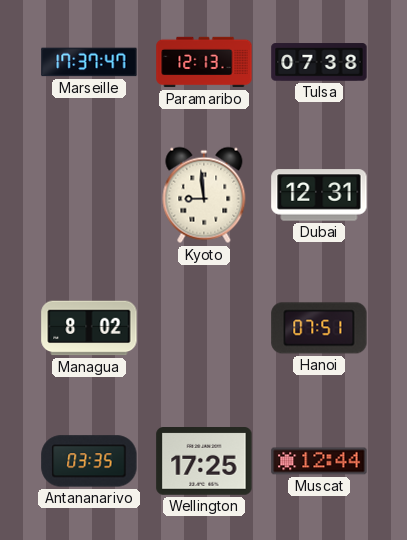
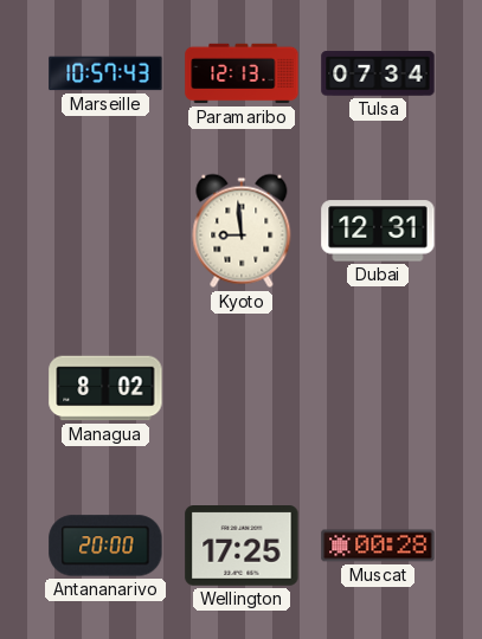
Marseille: 17:37 -> 10:57 (105, 73)
Tulsa: 07:38 -> 07:34 (378, 73)
Hanoi: 07:51 -> none (319, 328)
Antananarivo: 03:35 -> 20:00 (105, 546)
Muscat: 12:44 -> 00:28 (378, 546)
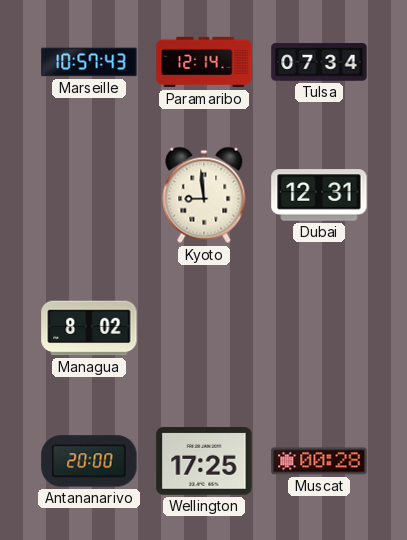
Paramaribo: 12:13 -> 12:14 (204, 62)
